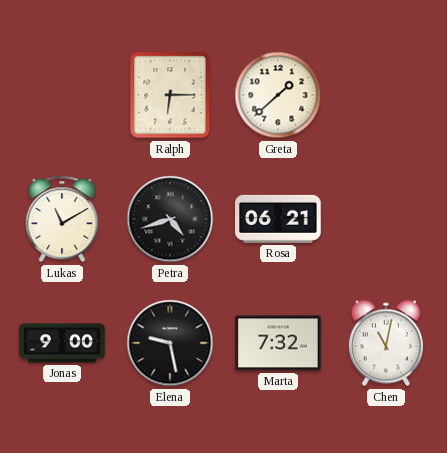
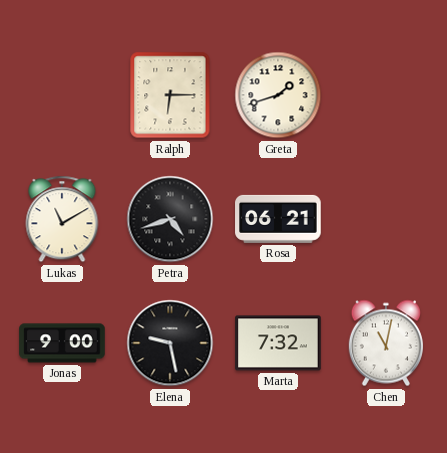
Greta: 1:38 -> 1:42 (278, 95)
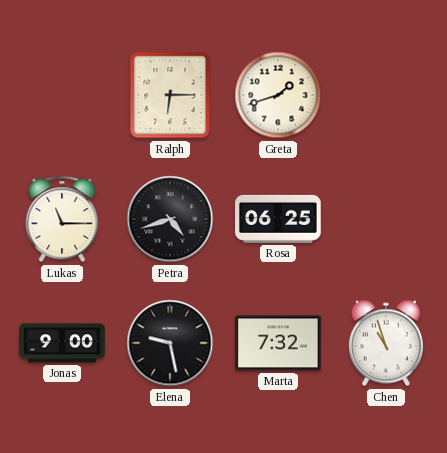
Lukas: 11:10 -> 11:15 (62, 219)
Rosa: 06:21 -> 06:25 (278, 219)
Chen: 11:02 -> 10:57 (386, 343)
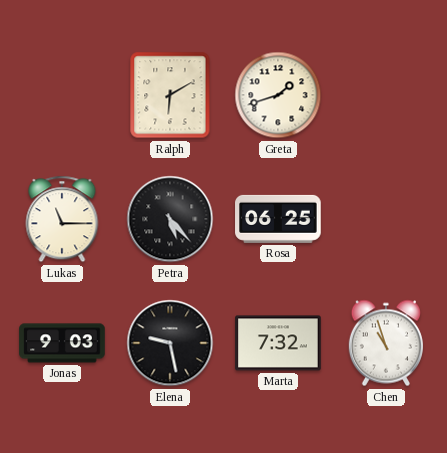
Ralph: 6:15 -> 6:10 (170, 95)
Petra: 4:42 -> 5:23 (170, 219)
Jonas: 9:00 -> 9:03 (62, 343)
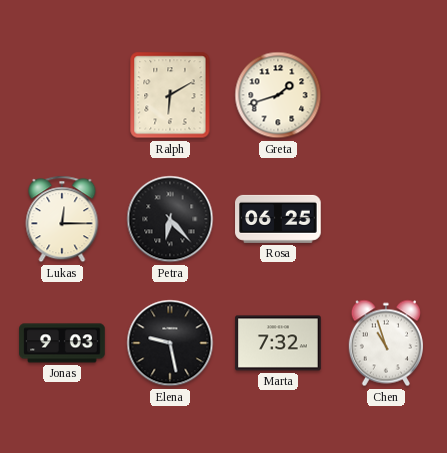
Lukas: 11:15 -> 12:15 (62, 219)
Petra: 5:23 -> 6:23 (170, 219)
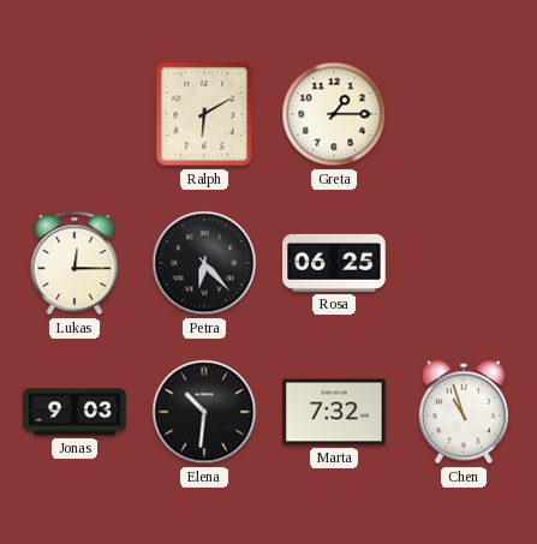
Greta: 1:42 -> 1:15 (334, 114)
Elena: 9:28 -> 10:31 (204, 412)
